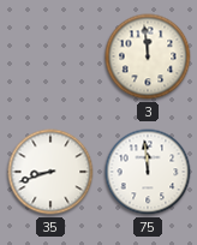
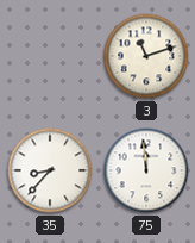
3: 11:59 -> 11:12 (146, 56)
35: 8:42 -> 8:37 (50, 170)
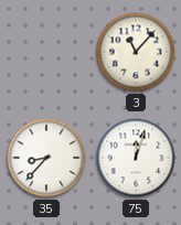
3: 11:12 -> 11:07 (136, 52)
75: 11:59 -> 12:03 (136, 158)
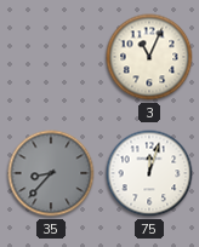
3: 11:07 -> 11:04 (149, 57)
35 dial: white -> grey (51, 173)
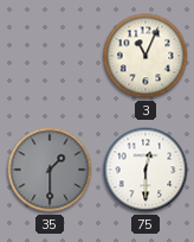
35: 8:37 -> 1:30 (50, 170)
75: 12:03 -> 12:30 (145, 170)
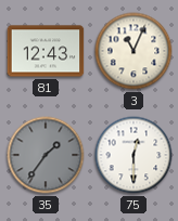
81: none -> 12:43 (46, 51)
35: 1:30 -> 1:36 (46, 155)
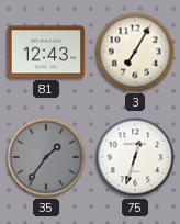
3: 11:04 -> 7:05 (135, 52)
75: 12:30 -> 12:33 (135, 157)
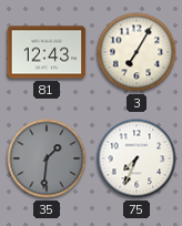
35: 1:36 -> 1:31 (47, 158)
75: 12:33 -> 7:34 (136, 158)
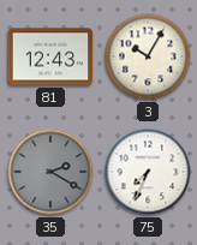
3: 7:05 -> 10:05 (148, 56)
35: 1:31 -> 2:20 (50, 172)
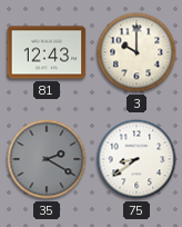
3: 10:05 -> 10:00 (136, 52)
75: 7:34 -> 8:39 (136, 159)
